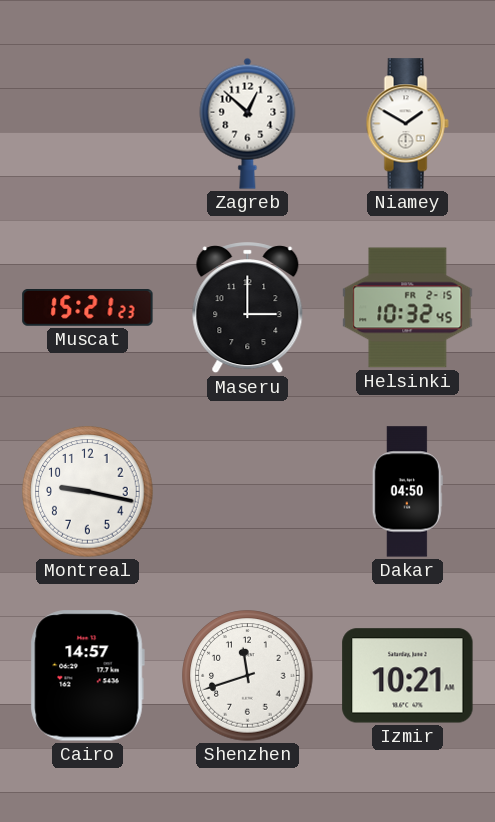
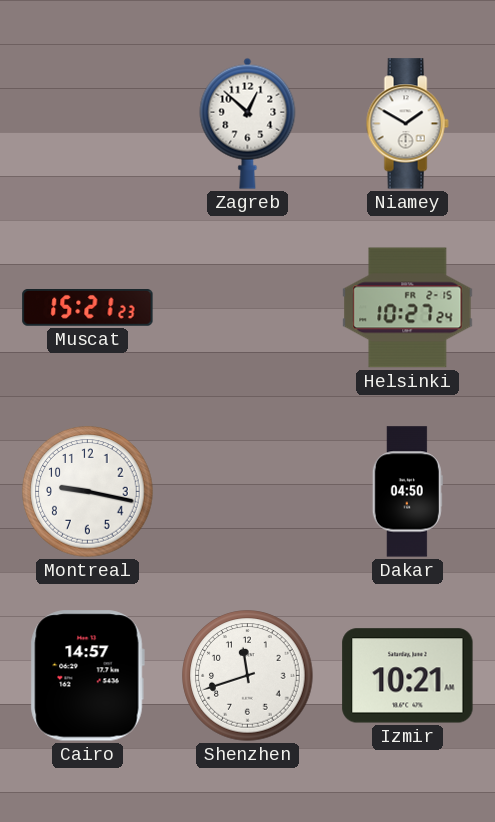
Maseru: 3:00 -> none (248, 308)
Helsinki: 10:32 -> 10:27 (408, 308)
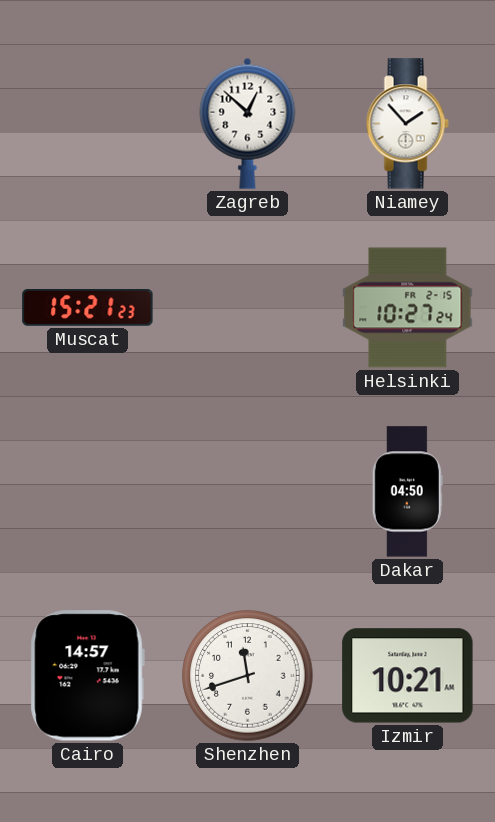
Niamey: 1:50 -> 1:53 (407, 124)
Montreal: 9:17 -> none (88, 492)
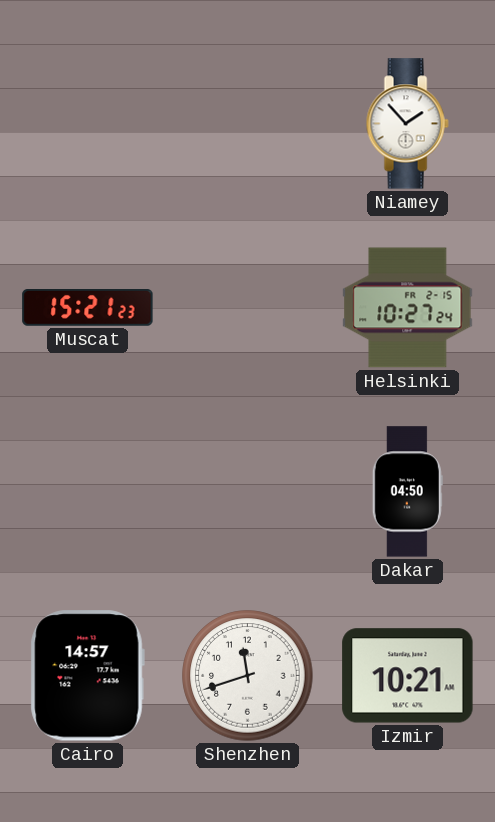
Zagreb: 12:52 -> none (248, 123)
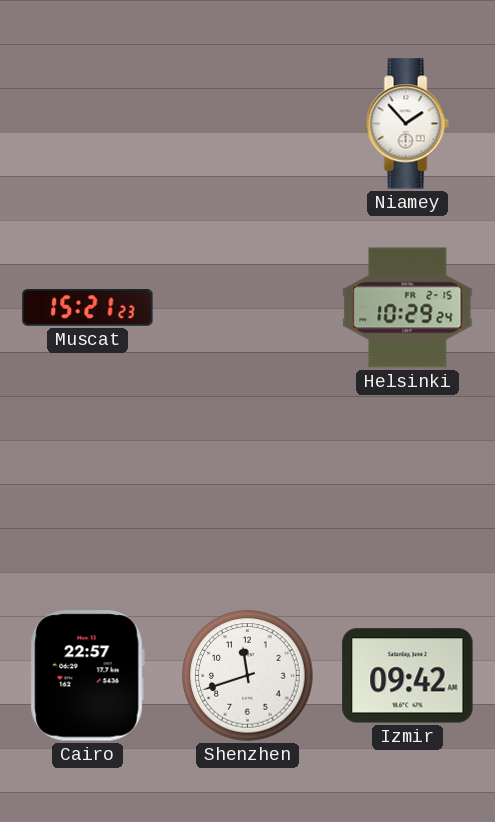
Helsinki: 10:27 -> 10:29 (408, 308)
Dakar: 04:50 -> none (407, 492)
Cairo: 14:57 -> 22:57 (87, 676)
Izmir: 10:21 -> 09:42 (408, 676)
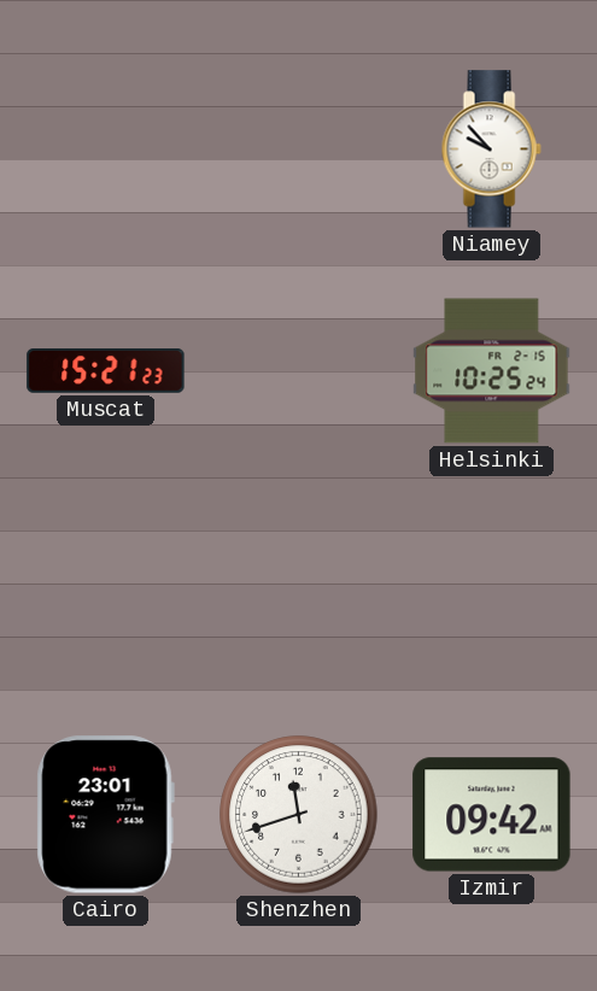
Niamey: 1:53 -> 9:53 (491, 149)
Helsinki: 10:29 -> 10:25 (492, 371)
Cairo: 22:57 -> 23:01 (105, 815)
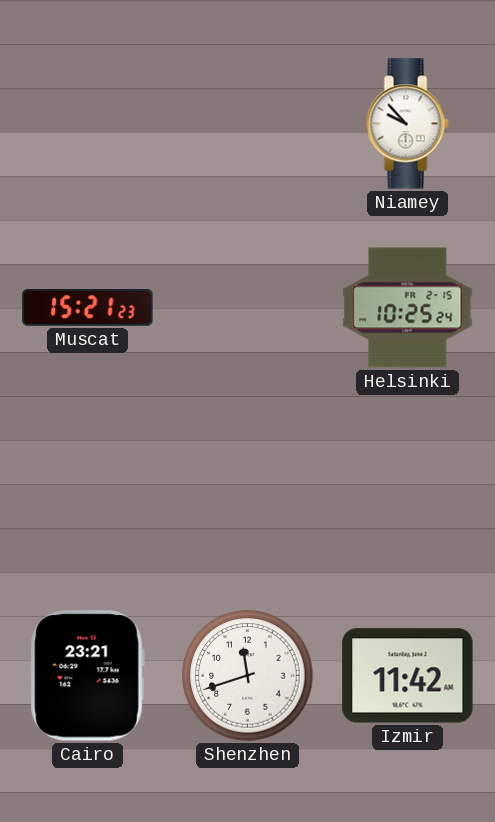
Cairo: 23:01 -> 23:21 (87, 676)
Izmir: 09:42 -> 11:42 (408, 676)
